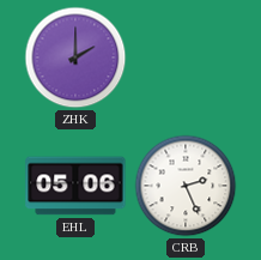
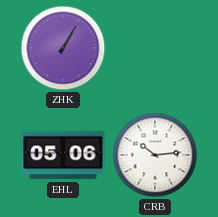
ZHK: 2:00 -> 1:05 (63, 48)
CRB: 2:26 -> 10:14 (155, 155)
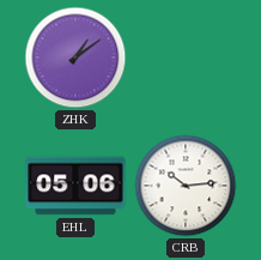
ZHK: 1:05 -> 1:09 (75, 58)
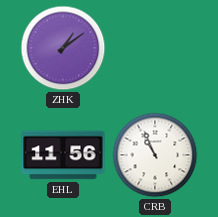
EHL: 05:06 -> 11:56 (63, 155)
CRB: 10:14 -> 10:56 (155, 155)
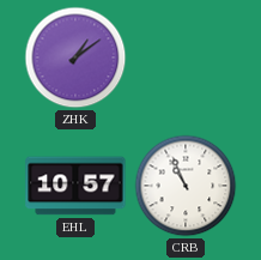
EHL: 11:56 -> 10:57 (75, 186)
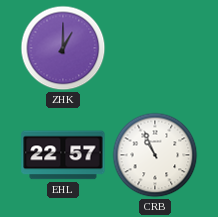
ZHK: 1:09 -> 1:00 (63, 48)
EHL: 10:57 -> 22:57 (63, 155)
